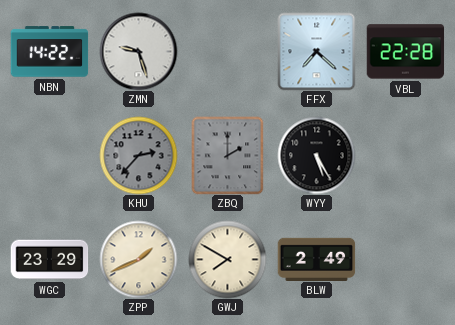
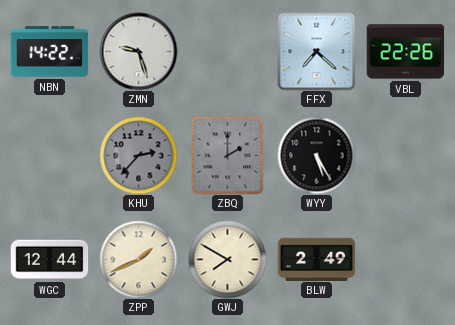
VBL: 22:28 -> 22:26 (405, 52)
WGC: 23:29 -> 12:44 (49, 260)
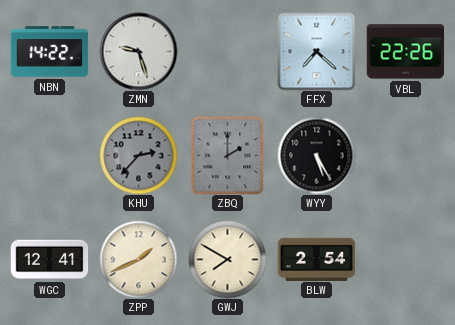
WGC: 12:44 -> 12:41 (49, 260)
BLW: 2:49 -> 2:54 (316, 259)
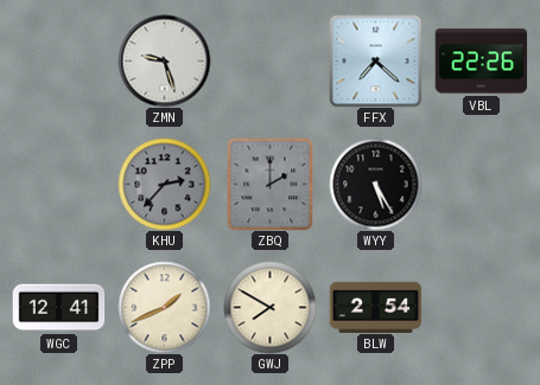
NBN: 14:22 -> none (49, 52)
